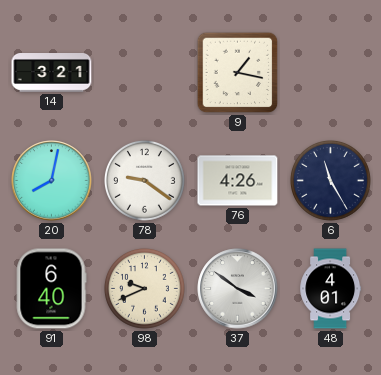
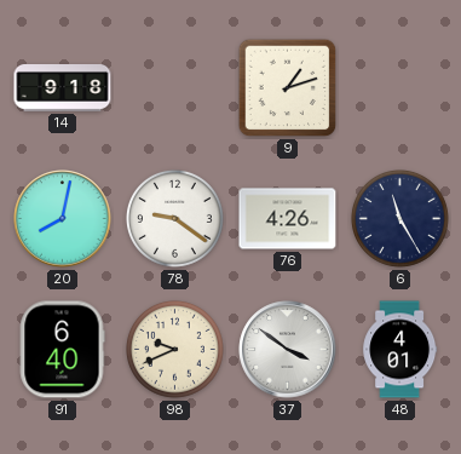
14: 3:21 -> 9:18 (63, 88)
9: 1:17 -> 1:12 (288, 88)
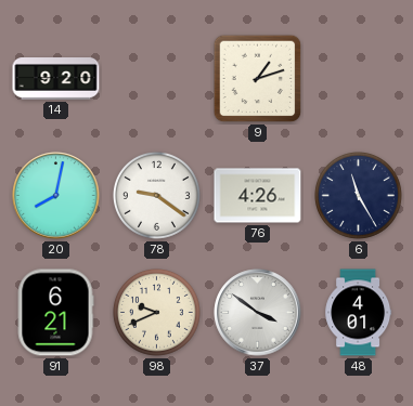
14: 9:18 -> 9:20 (56, 79)
91: 6:40 -> 6:21 (55, 313)
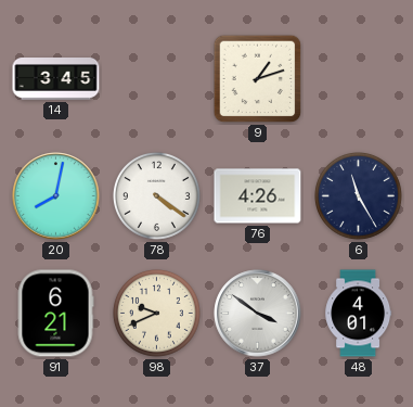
14: 9:20 -> 3:45 (56, 79)
78: 9:21 -> 4:21 (157, 196)
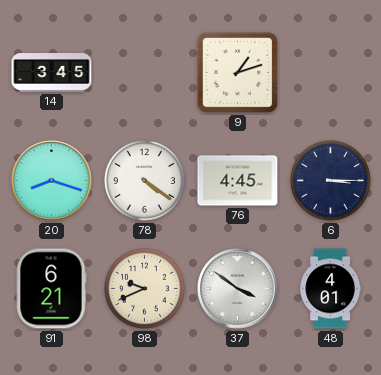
20: 8:02 -> 8:18 (52, 181)
76: 4:26 -> 4:45 (238, 181)
6: 11:25 -> 3:15 (331, 181)
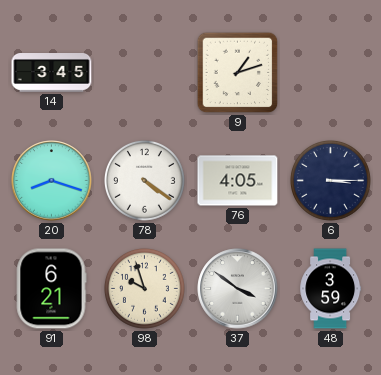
76: 4:45 -> 4:05 (238, 181)
98: 9:41 -> 9:57 (145, 289)
48: 4:01 -> 3:59 (331, 289)
